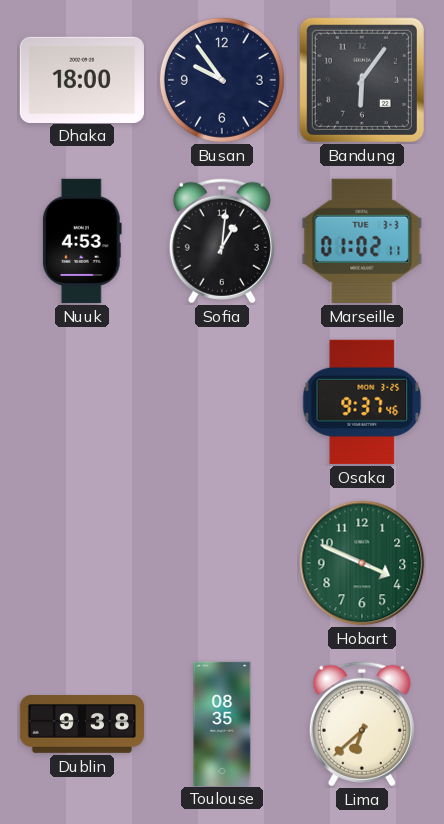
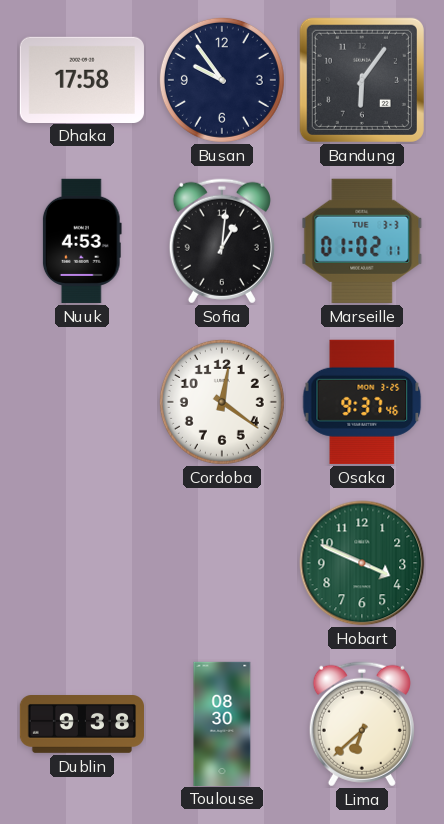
Dhaka: 18:00 -> 17:58 (82, 79)
Cordoba: none -> 12:21 (222, 402)
Toulouse: 08:35 -> 08:30 (222, 723)
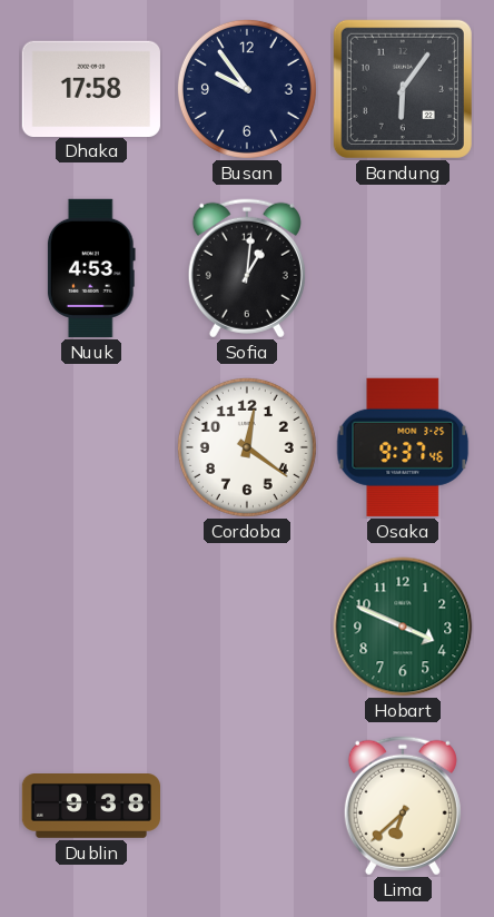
Marseille: 01:02 -> none (362, 241)
Toulouse: 08:30 -> none (222, 723)
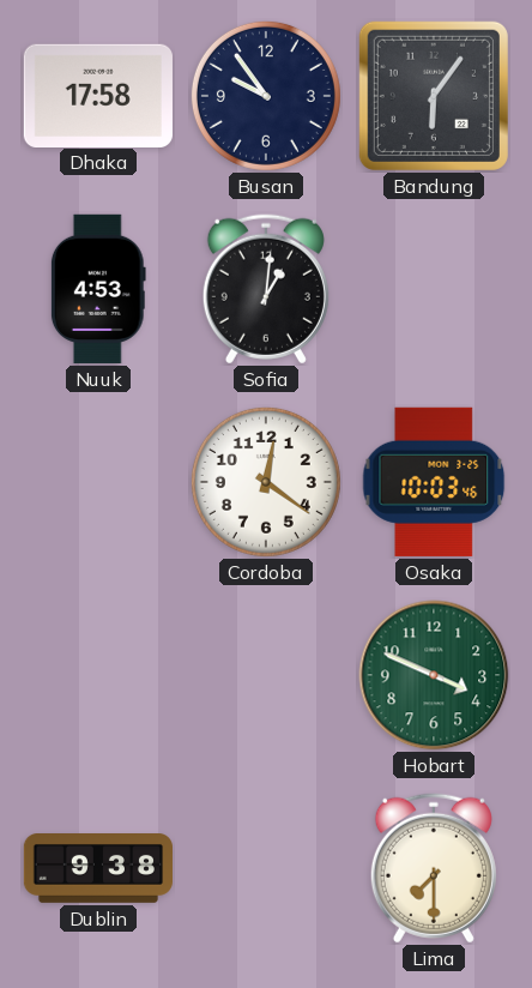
Osaka: 9:37 -> 10:03 (434, 482)
Lima: 6:38 -> 7:30 (434, 868)
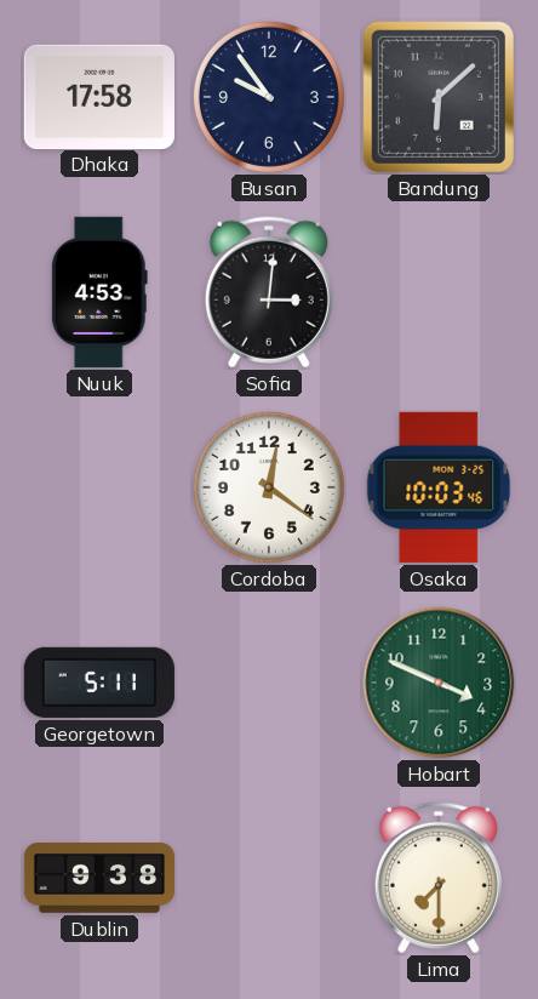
Bandung: 6:06 -> 6:08 (439, 97)
Sofia: 1:01 -> 3:01 (269, 292)
Georgetown: none -> 5:11 (99, 683)
